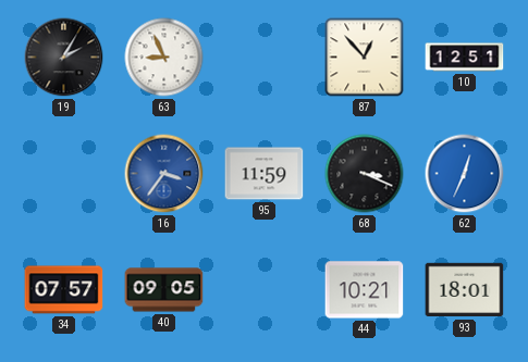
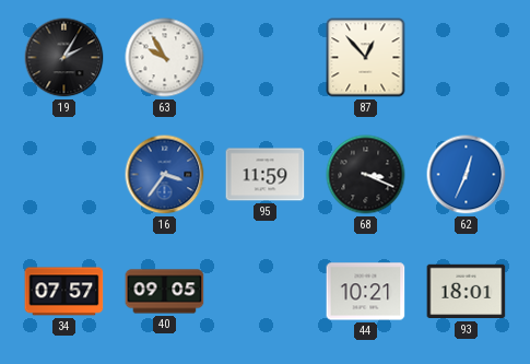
63: 8:56 -> 9:55 (165, 58)
10: 12:51 -> none (465, 58)
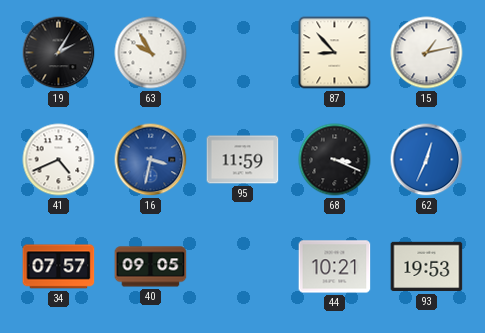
87: 12:53 -> 8:53 (335, 53)
15: none -> 1:13 (427, 53)
41: none -> 4:41 (59, 160)
16: 3:36 -> 3:32 (151, 160)
93: 18:01 -> 19:53 (427, 267)
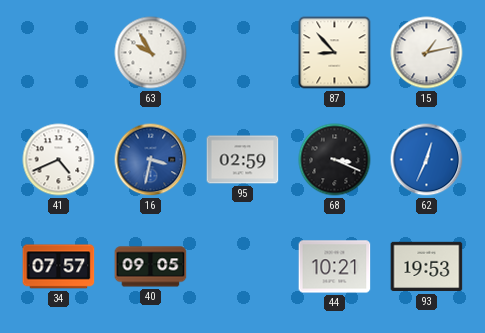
19: 2:05 -> none (59, 53)
95: 11:59 -> 02:59 (243, 160)
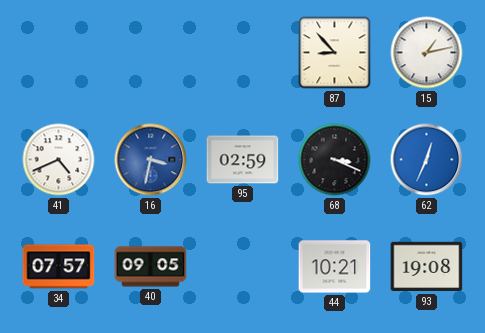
63: 9:55 -> none (151, 53)
93: 19:53 -> 19:08 (427, 267)
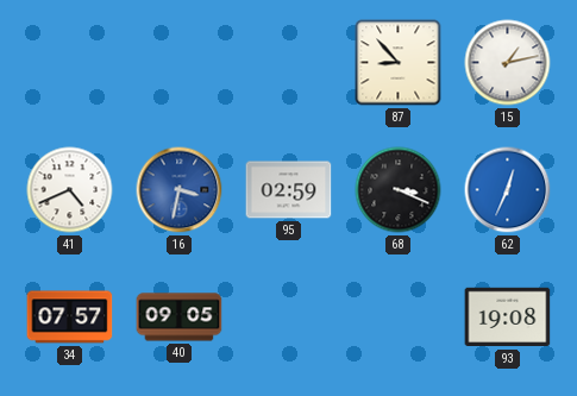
44: 10:21 -> none (335, 267)
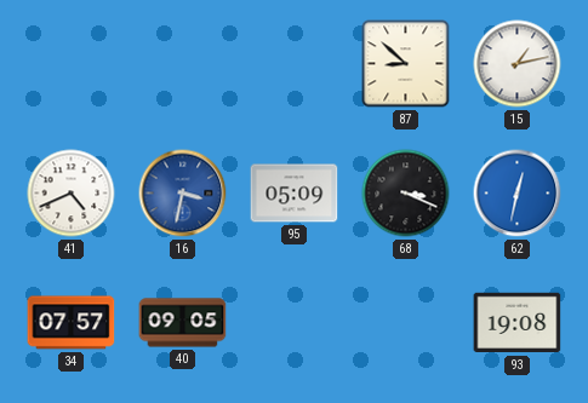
87: 8:53 -> 8:52 (406, 64)
95: 02:59 -> 05:09 (295, 194)
62: 12:34 -> 12:32 (518, 194)
